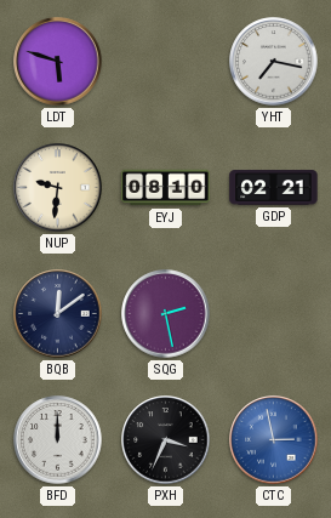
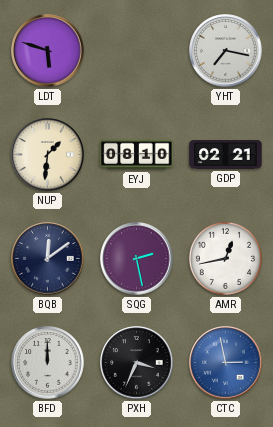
NUP: 9:31 -> 1:31 (48, 155)
AMR: none -> 12:43 (225, 258)
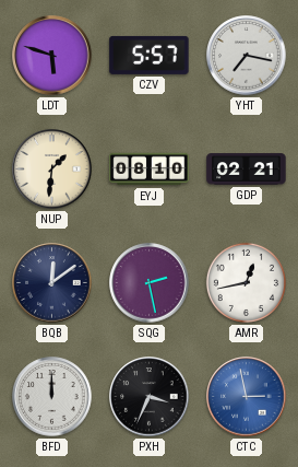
CZV: none -> 5:57 (150, 55)
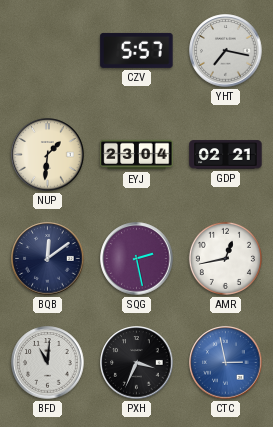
LDT: 5:48 -> none (52, 56)
EYJ: 08:10 -> 23:04 (137, 155)
BFD: 12:00 -> 11:01 (48, 363)
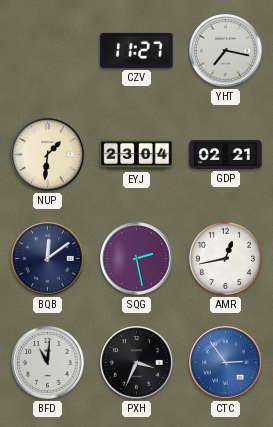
CZV: 5:57 -> 11:27 (137, 50)
CTC: 2:58 -> 2:54 (226, 363)
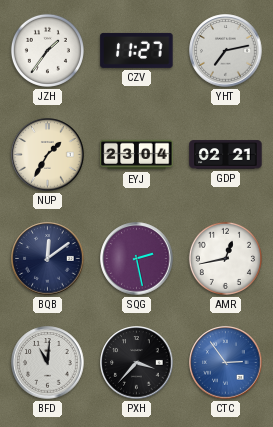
JZH: none -> 1:36 (47, 50)
YHT: 7:17 -> 7:13 (226, 51)
NUP: 1:31 -> 1:35 (48, 155)
PXH: 3:34 -> 3:37 (137, 363)
